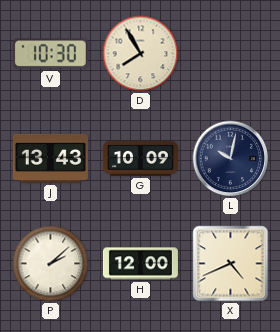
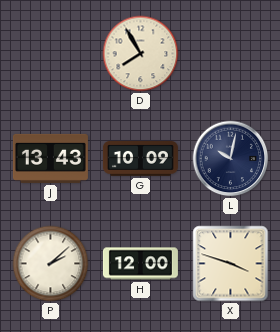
V: 10:30 -> none (50, 54)
X: 4:41 -> 3:48 (231, 264)
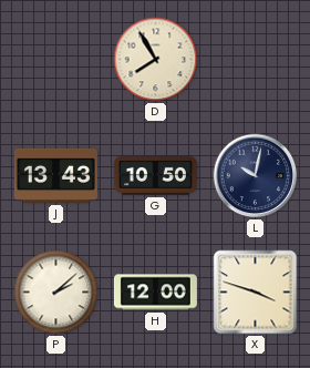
G: 10:09 -> 10:50 (155, 176)
